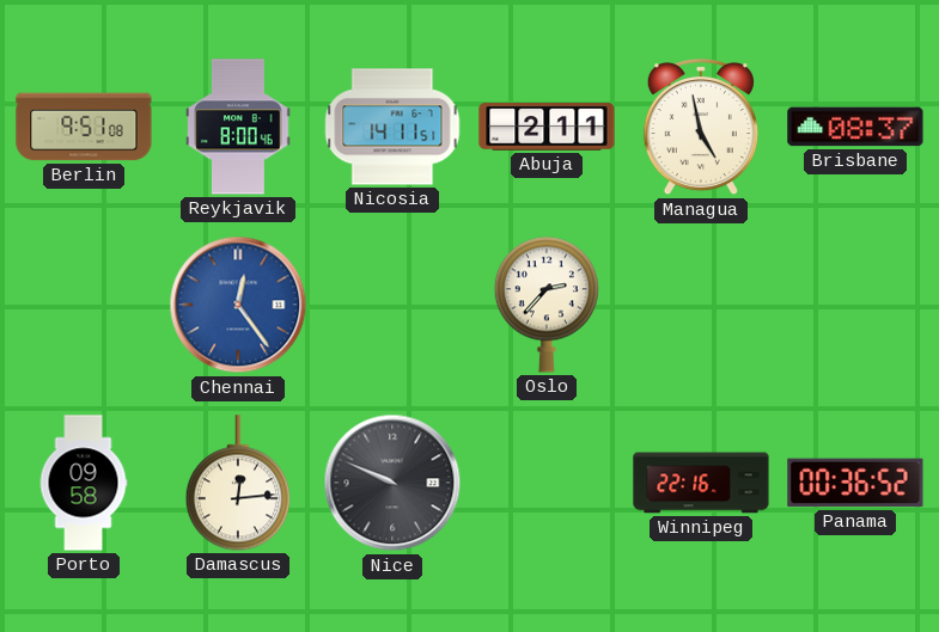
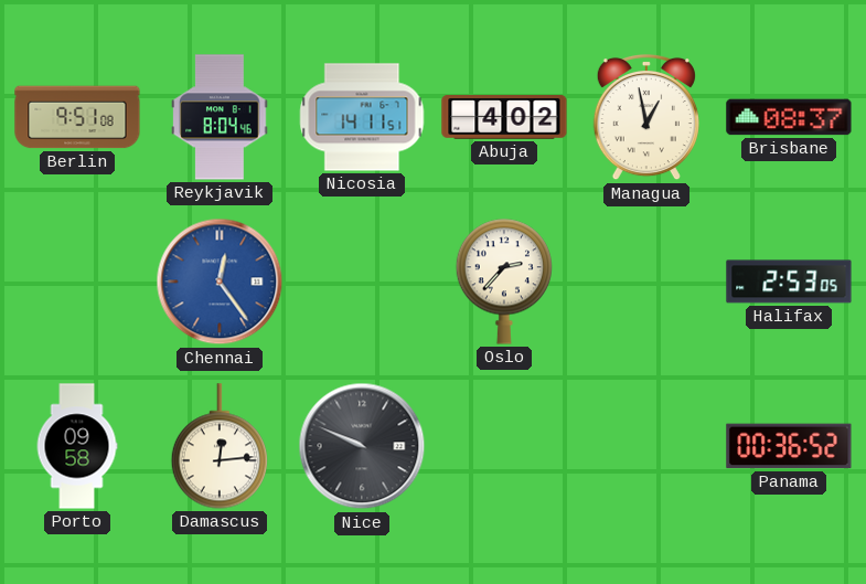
Reykjavik: 8:00 -> 8:04 (220, 117)
Abuja: 2:11 -> 4:02 (504, 117)
Managua: 4:58 -> 12:58 (646, 117)
Halifax: none -> 2:53 (789, 282)
Winnipeg: 22:16 -> none (701, 483)
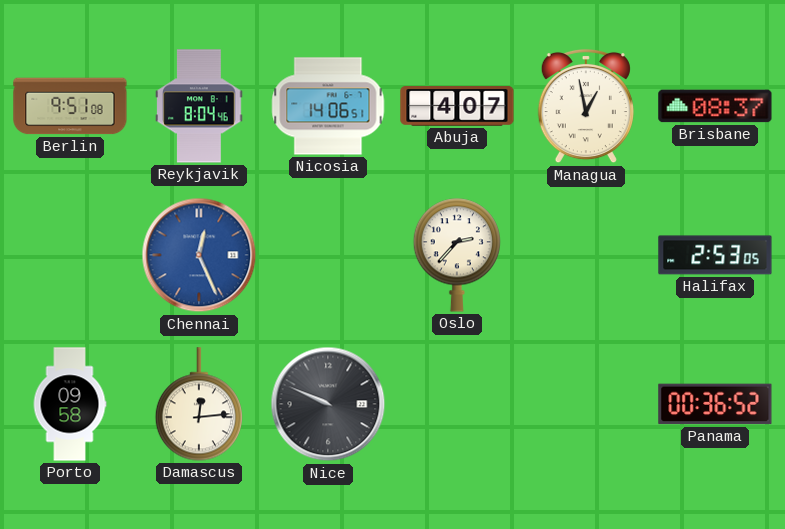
Nicosia: 14:11 -> 14:06 (328, 106)
Abuja: 4:02 -> 4:07 (457, 106)
Chennai: 12:24 -> 12:26 (199, 255)
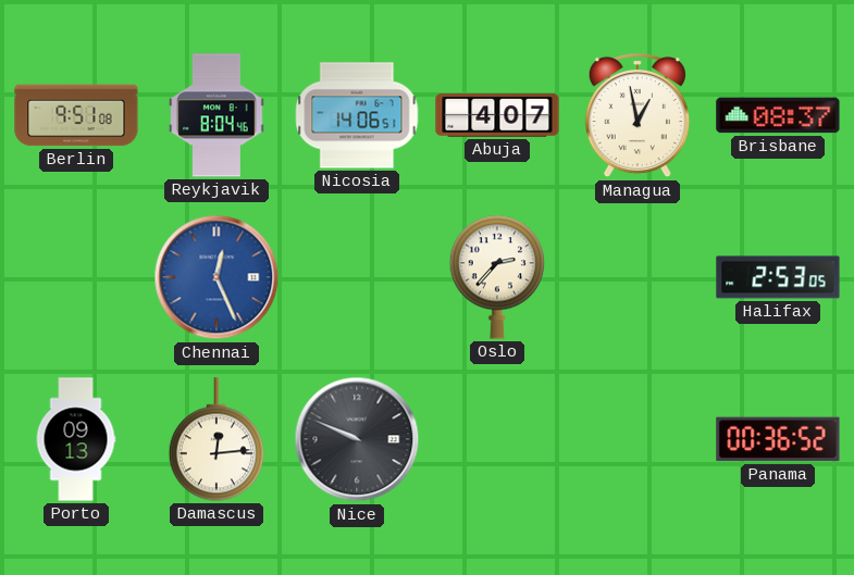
Porto: 09:58 -> 09:13 (76, 439)
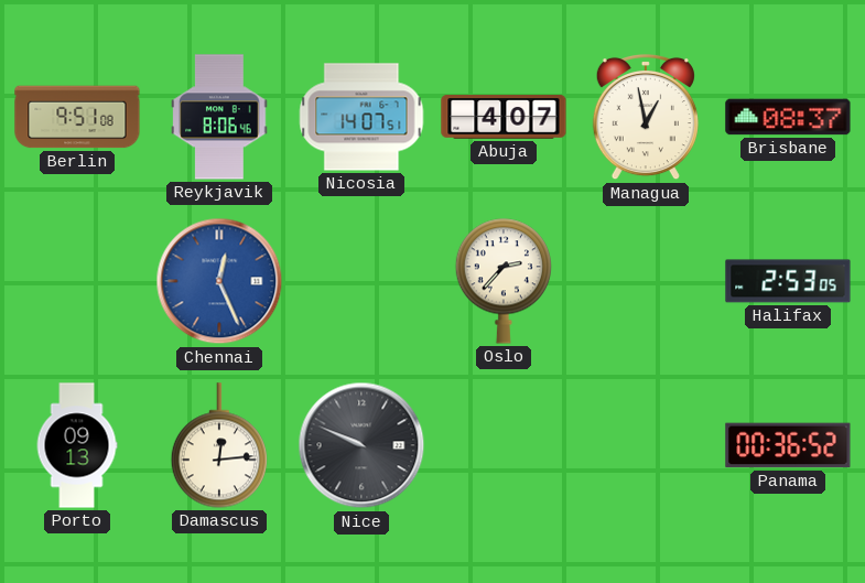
Reykjavik: 8:04 -> 8:06 (219, 117)
Nicosia: 14:06 -> 14:07 (361, 117)
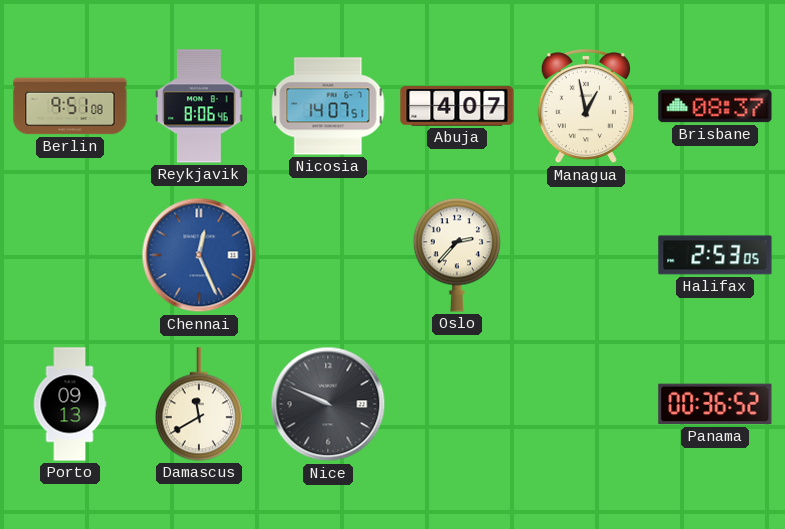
Damascus: 12:14 -> 11:40 (198, 404)
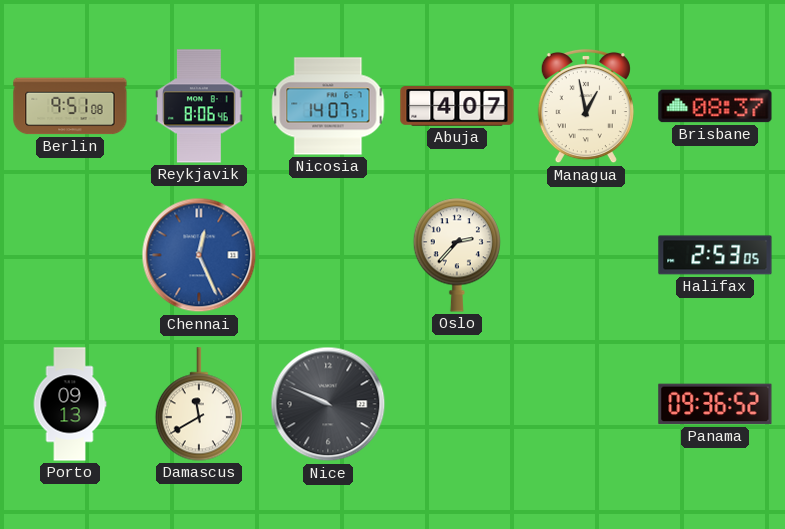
Panama: 00:36 -> 09:36 (715, 404)
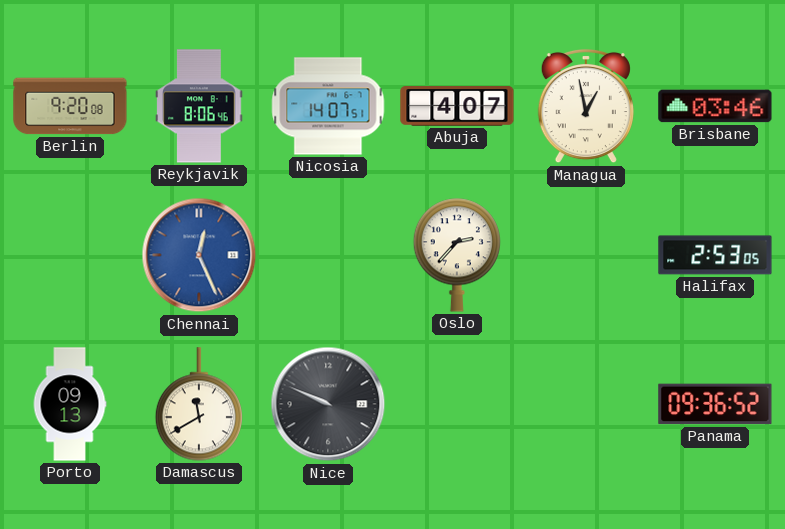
Berlin: 9:51 -> 9:20 (70, 106)
Brisbane: 08:37 -> 03:46 (715, 106)
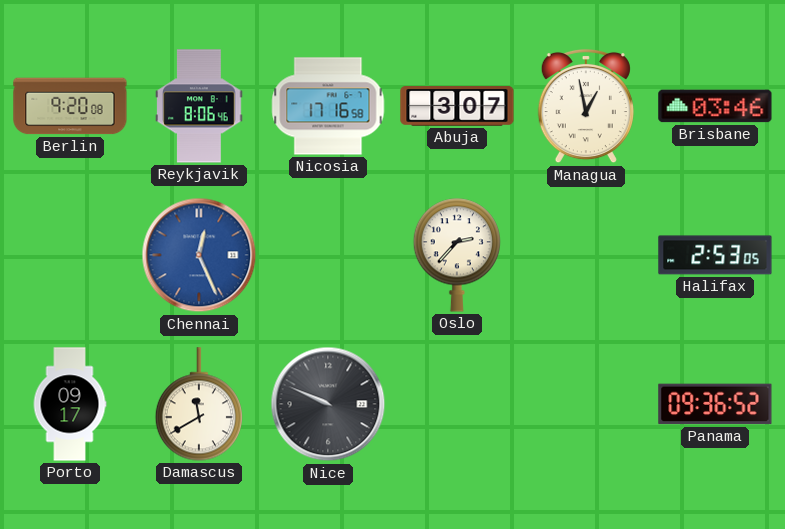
Nicosia: 14:07 -> 17:16 (328, 106)
Abuja: 4:07 -> 3:07 (457, 106)
Porto: 09:13 -> 09:17 (70, 404)
